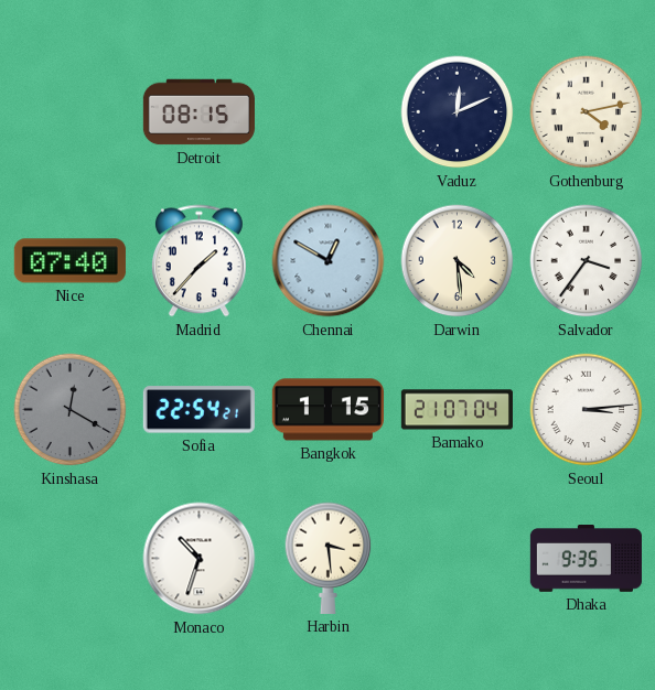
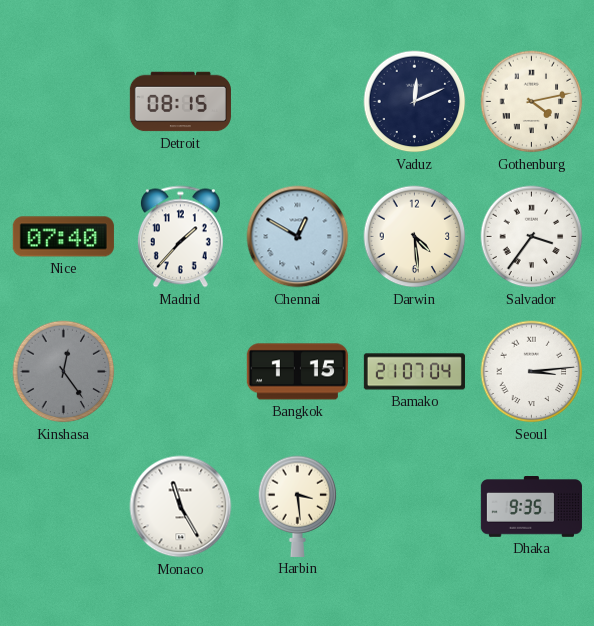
Kinshasa: 12:20 -> 12:24 (64, 372)
Sofia: 22:54 -> none (198, 410)
Monaco: 10:33 -> 11:25 (181, 507)
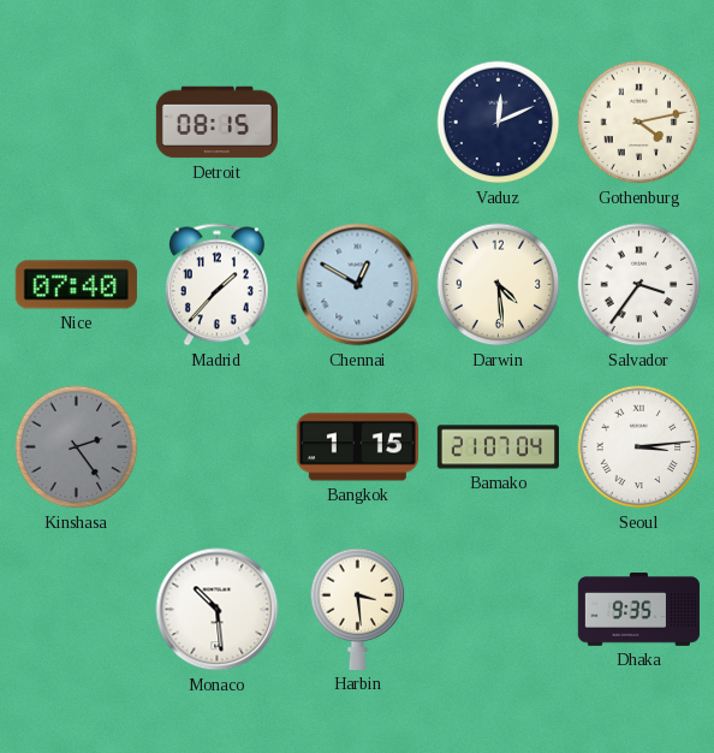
Kinshasa: 12:24 -> 2:24 (77, 447)
Monaco: 11:25 -> 10:29 (218, 610)
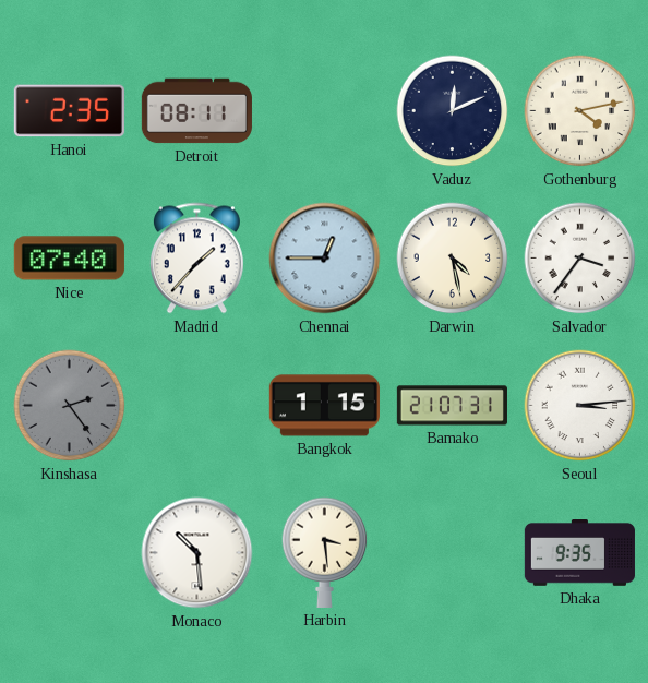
Hanoi: none -> 2:35 (69, 111)
Detroit: 08:15 -> 08:11 (196, 111)
Chennai: 12:50 -> 12:45 (325, 259)
Darwin: 4:29 -> 4:28 (453, 259)
Bamako: 21:07:04 -> 21:07:31 (452, 406)
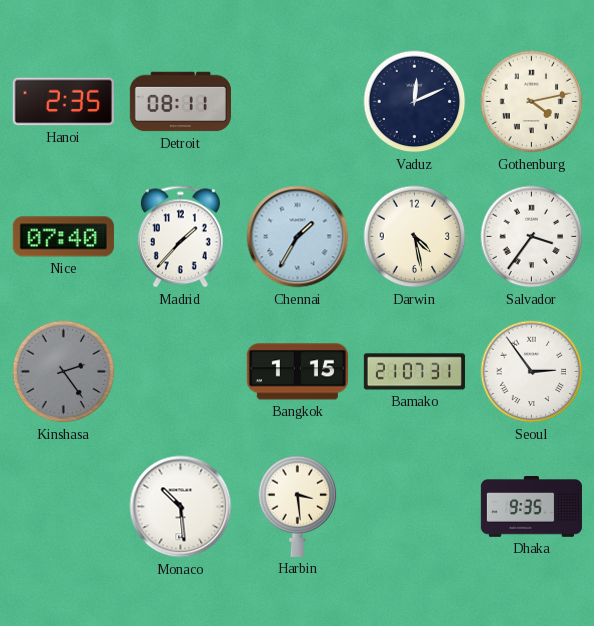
Chennai: 12:45 -> 1:35 (298, 237)
Seoul: 3:14 -> 2:54 (532, 372)
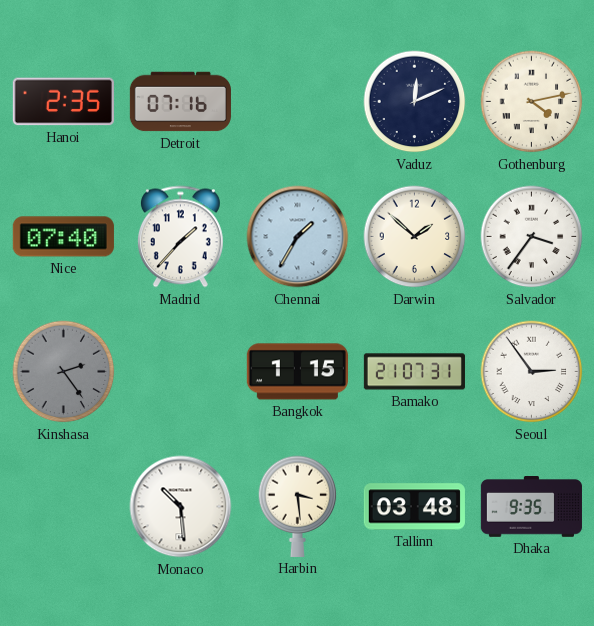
Detroit: 08:11 -> 07:16 (180, 102)
Darwin: 4:28 -> 1:52 (415, 237)
Tallinn: none -> 03:48 (414, 507)
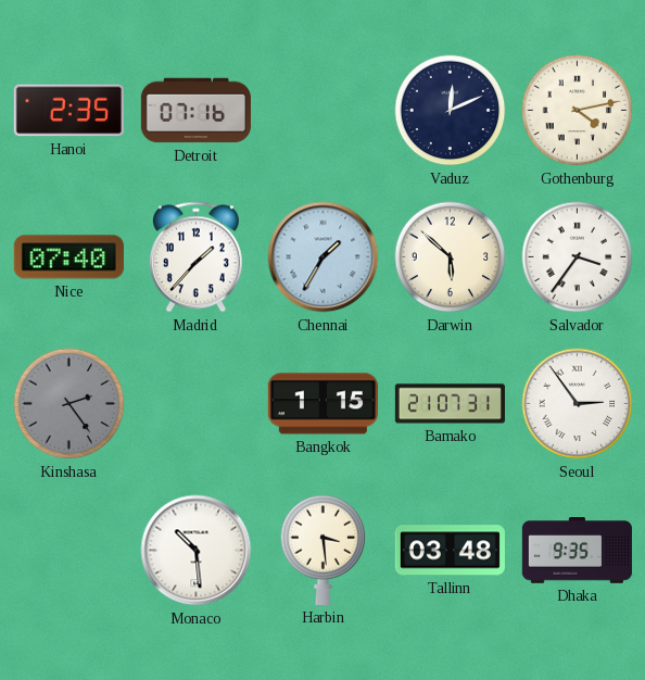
Darwin: 1:52 -> 5:52 (451, 257)
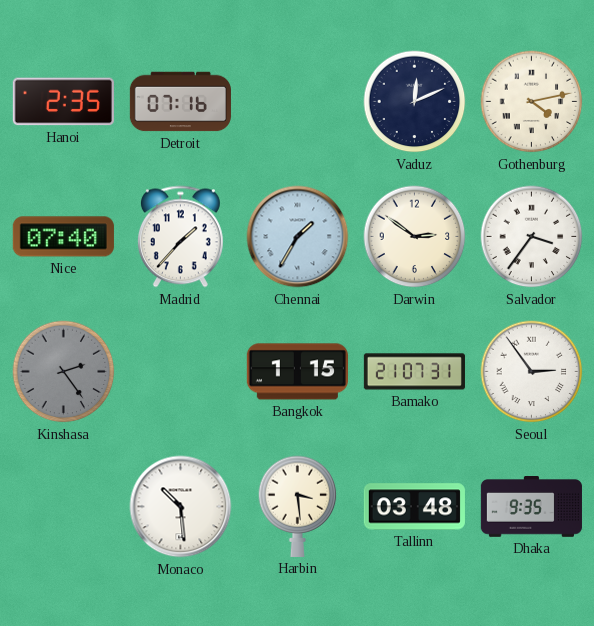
Darwin: 5:52 -> 2:51 (415, 237)
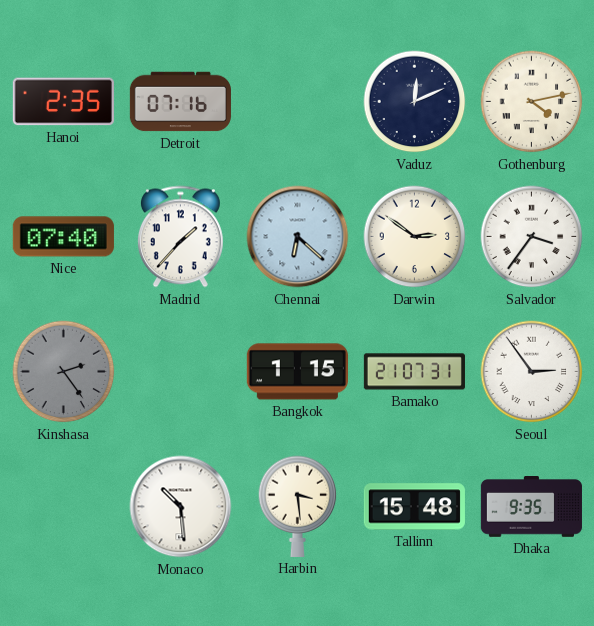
Chennai: 1:35 -> 6:22 (298, 237)
Tallinn: 03:48 -> 15:48 (414, 507)
